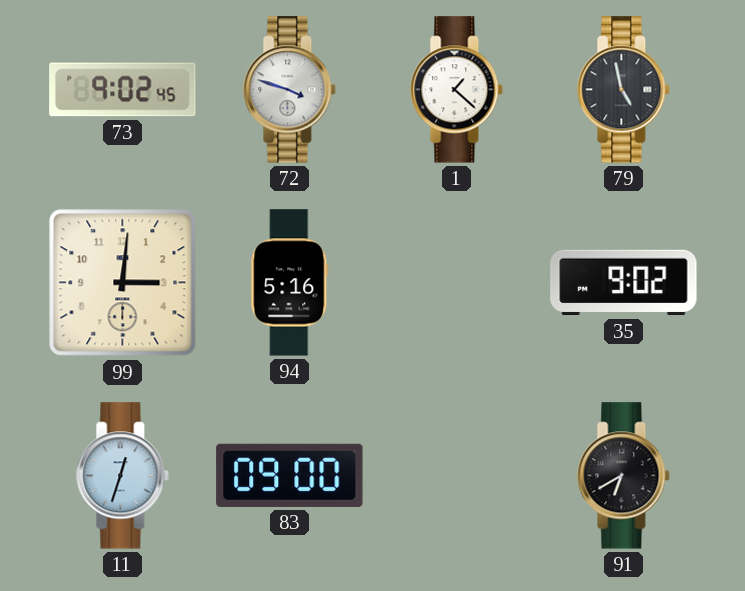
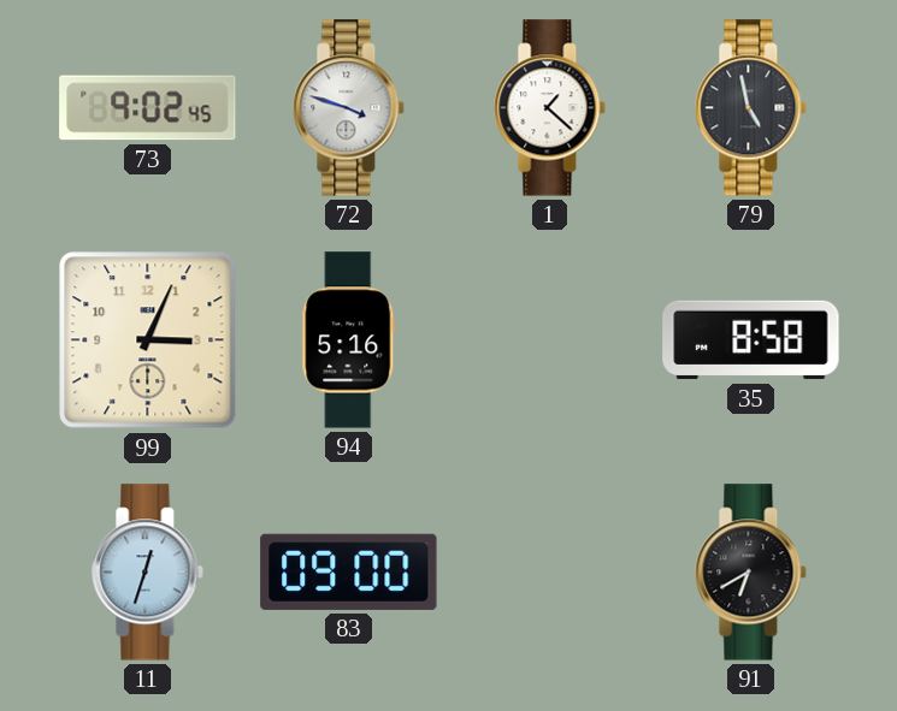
99: 3:01 -> 3:04 (148, 340)
35: 9:02 -> 8:58 (751, 340)
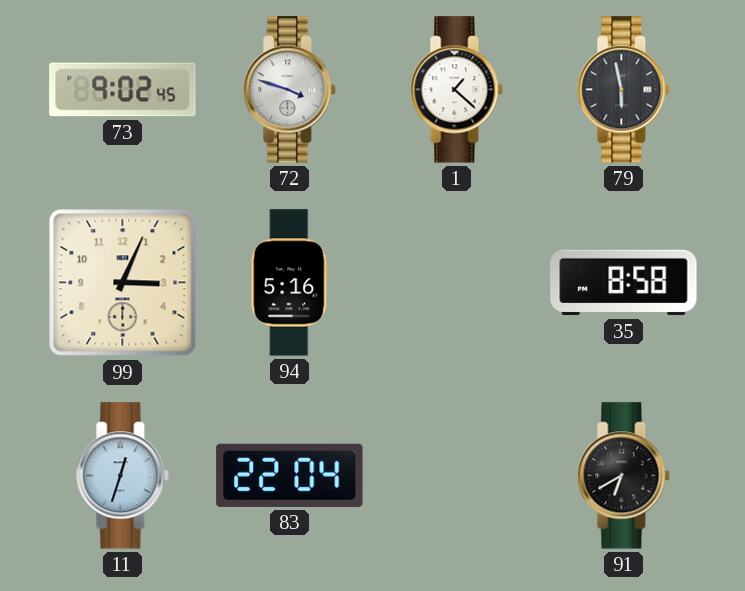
79: 4:58 -> 5:58 (624, 90)
83: 09:00 -> 22:04 (290, 475)
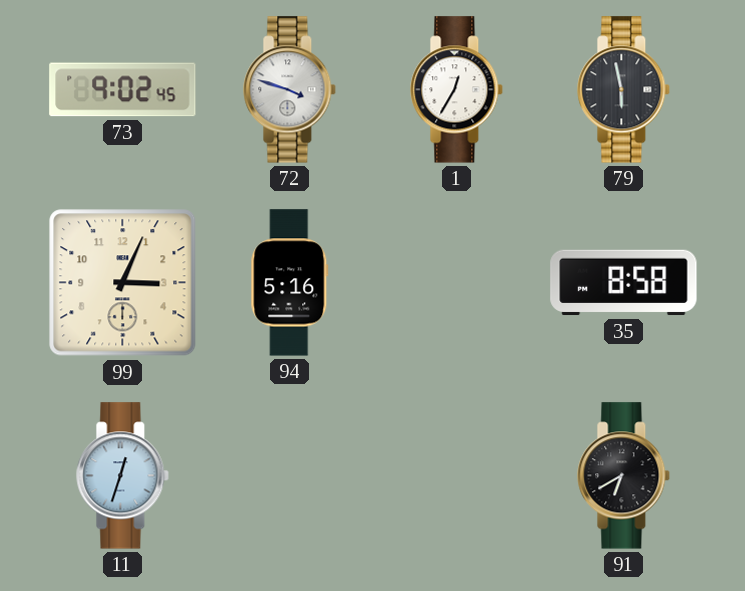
1: 1:22 -> 12:35 (457, 90)
83: 22:04 -> none (290, 475)
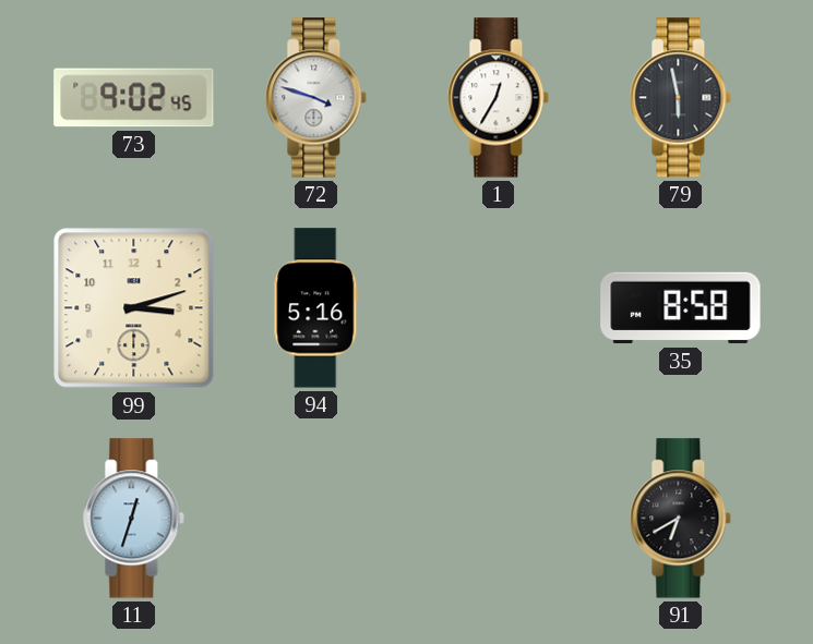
99: 3:04 -> 3:12 (134, 308)
